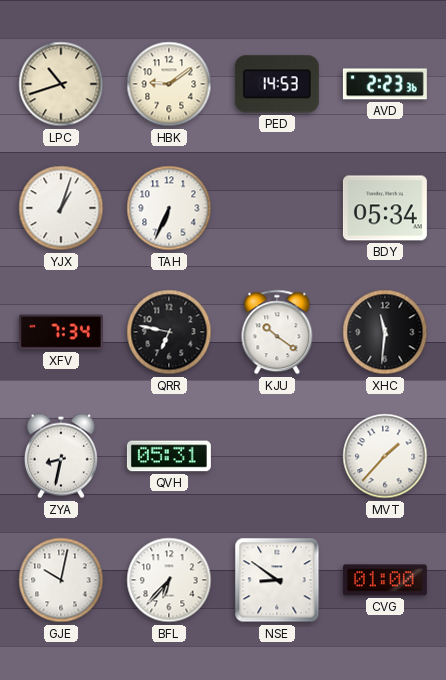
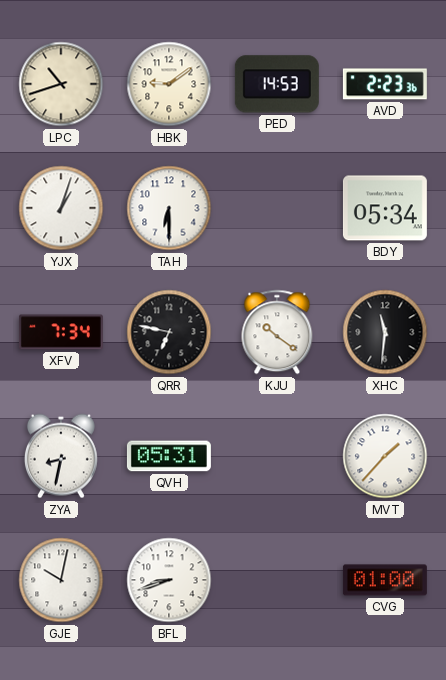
TAH: 6:34 -> 6:30 (169, 208)
BFL: 6:37 -> 8:42 (169, 580)
NSE: 8:51 -> none (277, 580)
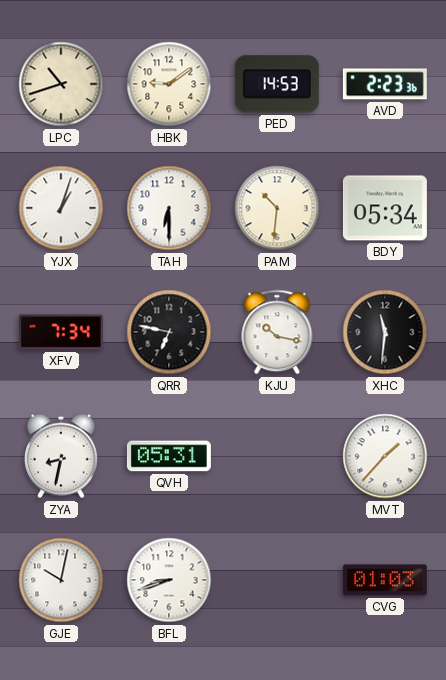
PAM: none -> 10:31 (277, 208)
KJU: 10:21 -> 10:17 (277, 332)
CVG: 01:00 -> 01:03 (385, 580)
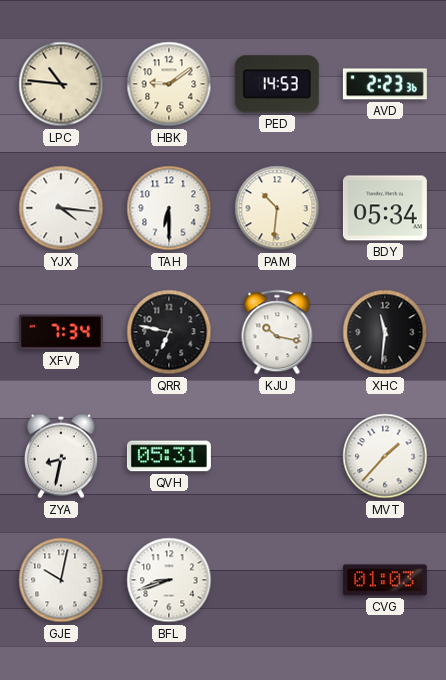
LPC: 10:42 -> 10:46 (61, 84)
YJX: 1:03 -> 4:16 (61, 208)
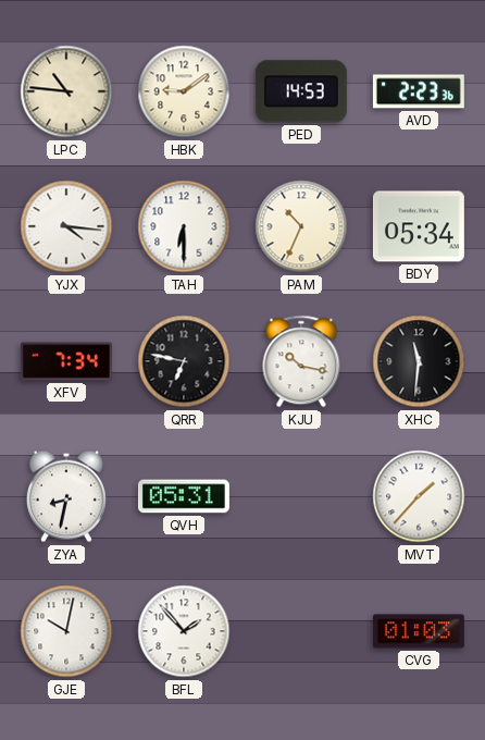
PAM: 10:31 -> 10:34 (301, 226)
BFL: 8:42 -> 1:53 (184, 631)
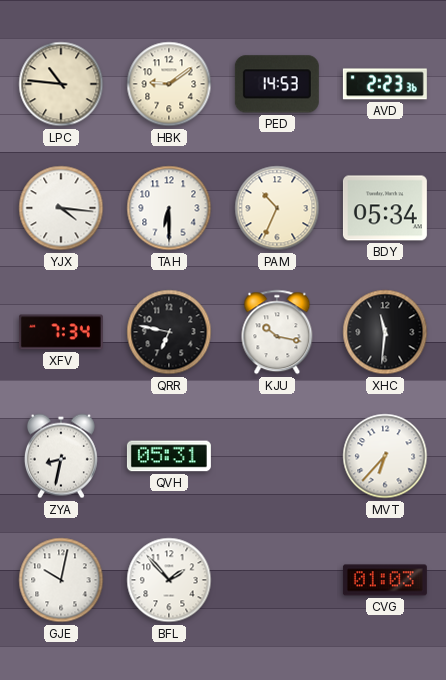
MVT: 1:37 -> 6:37 (385, 456)
